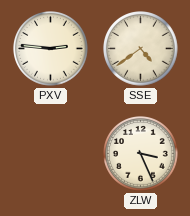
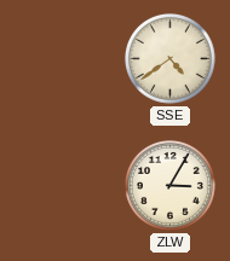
PXV: 2:46 -> none (51, 49)
ZLW: 3:26 -> 3:05 (171, 186)
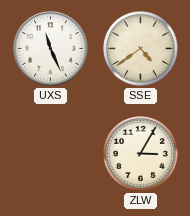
UXS: none -> 11:26 (51, 49)
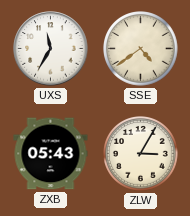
UXS: 11:26 -> 11:35 (51, 49)
ZXB: none -> 05:43 (51, 154)
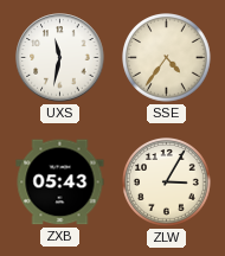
UXS: 11:35 -> 11:32 (60, 58)
SSE: 4:39 -> 4:36 (167, 58)
